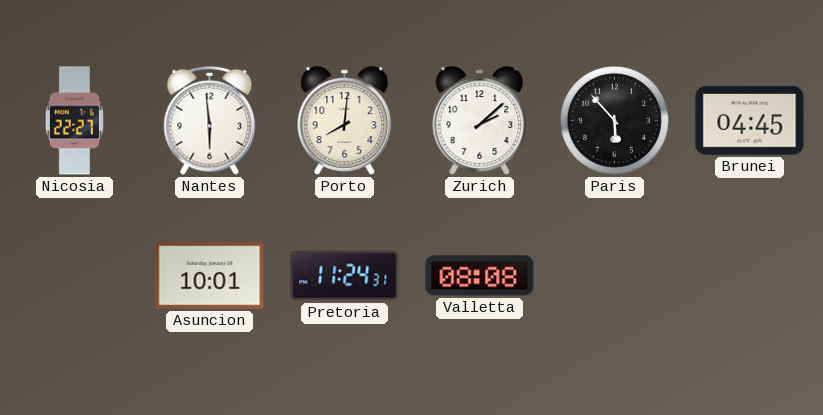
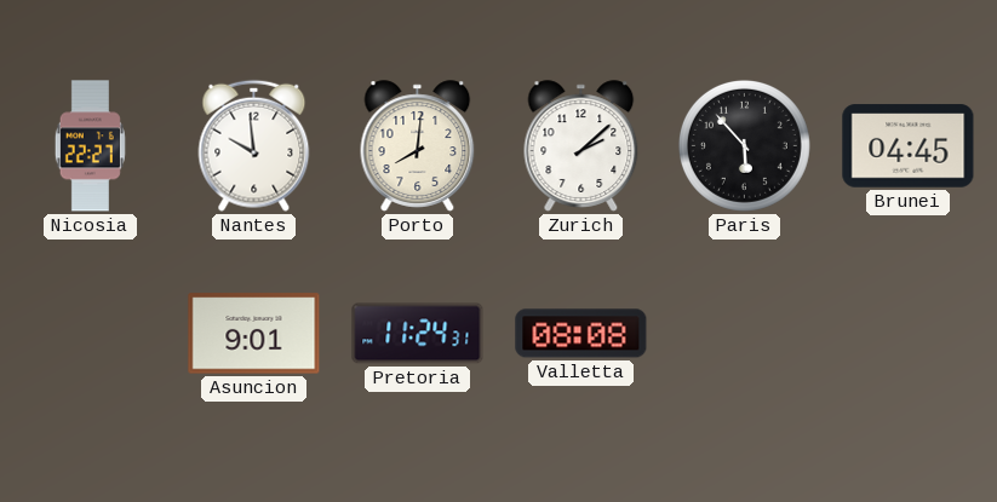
Nantes: 5:59 -> 9:59 (254, 145)
Asuncion: 10:01 -> 9:01 (254, 334)
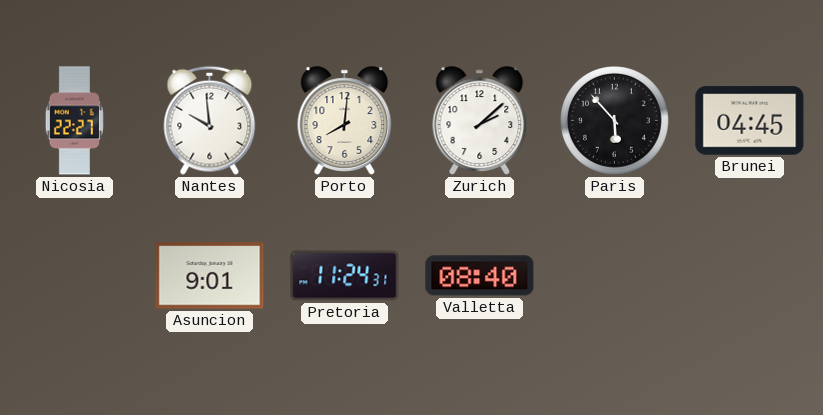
Valletta: 08:08 -> 08:40 (480, 276)
